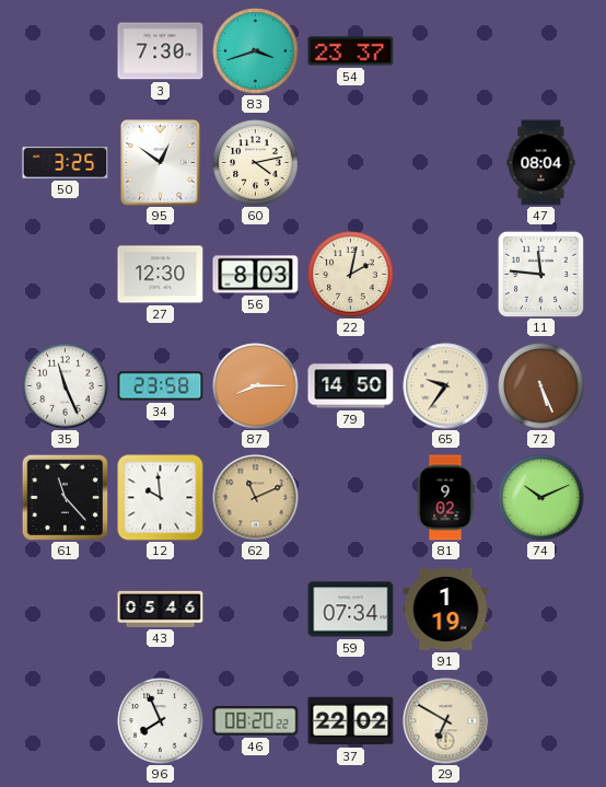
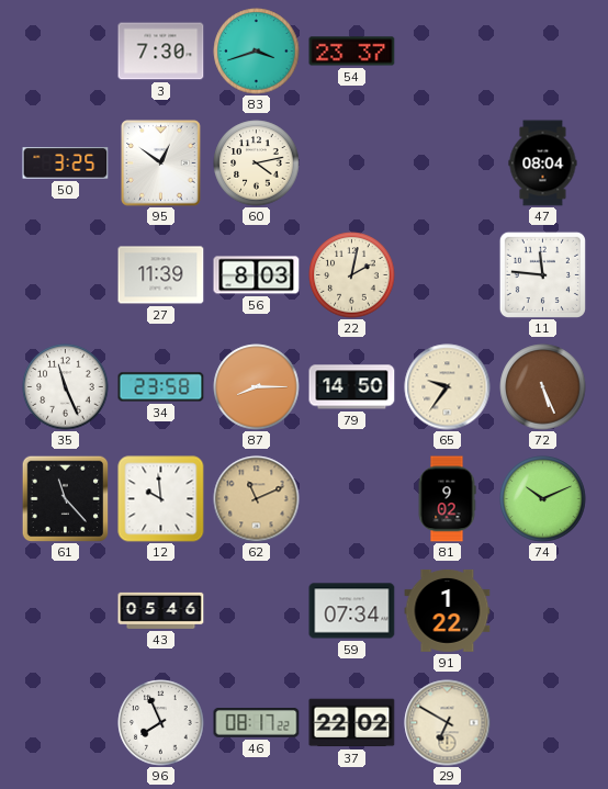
27: 12:30 -> 11:39 (161, 275)
91: 1:19 -> 1:22 (448, 610)
46: 08:20 -> 08:17 (257, 723)
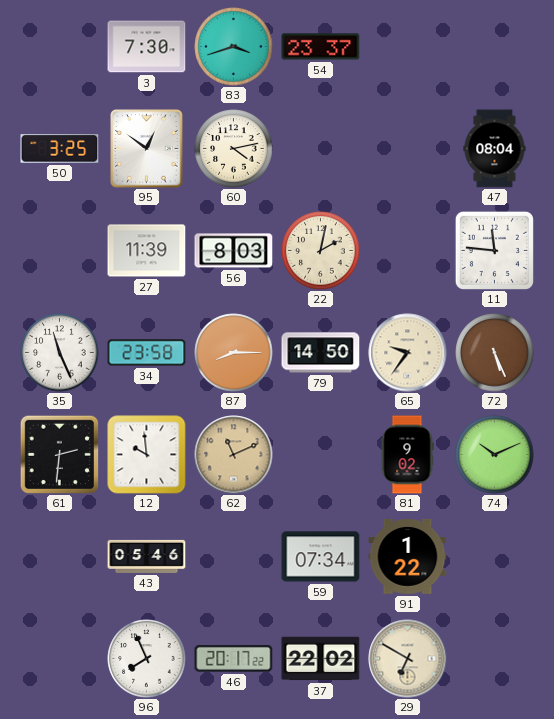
61: 11:23 -> 2:31 (59, 454)
46: 08:17 -> 20:17 (234, 659)
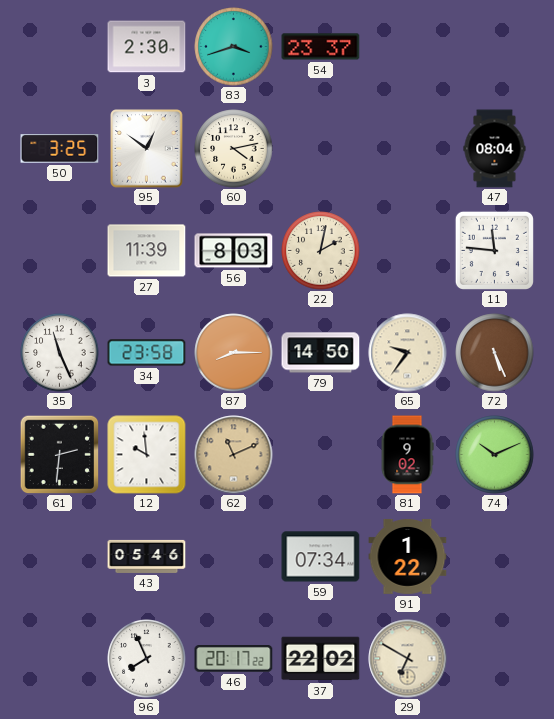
3: 7:30 -> 2:30 (147, 47)
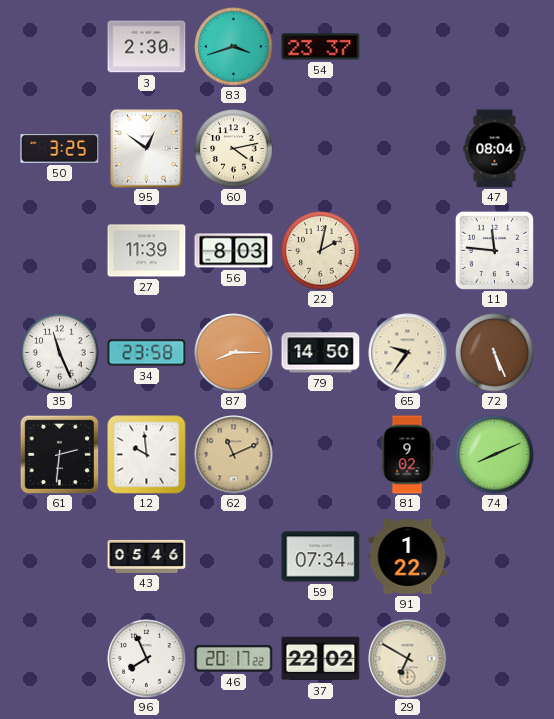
74: 10:11 -> 8:11 (495, 455)
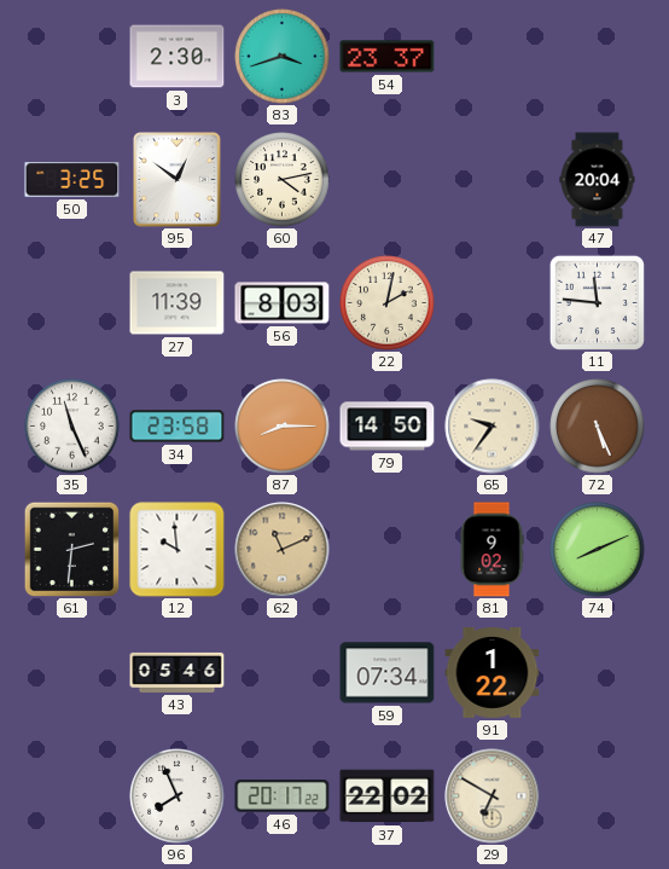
47: 08:04 -> 20:04 (598, 180)
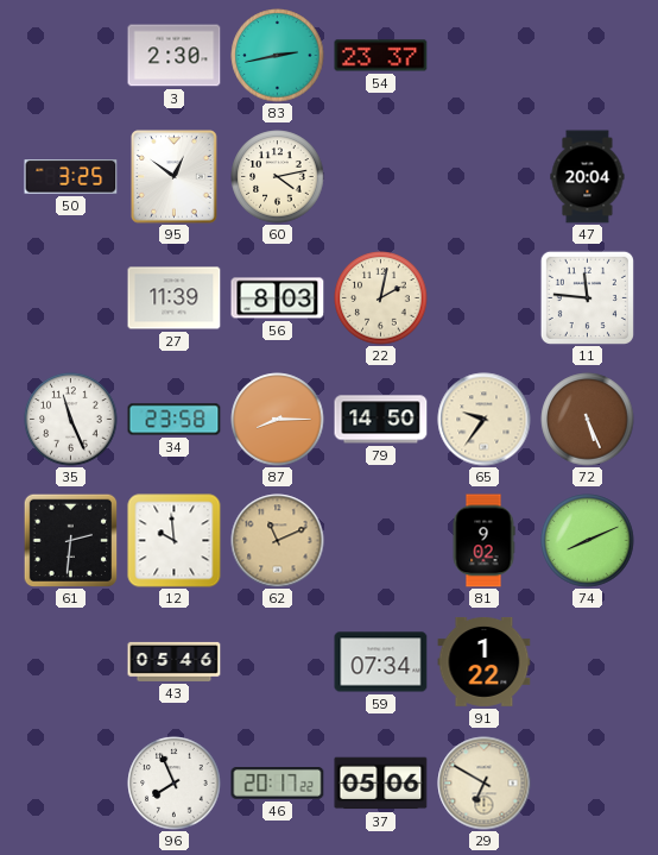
83: 3:42 -> 2:43 (278, 56)
37: 22:02 -> 05:06 (381, 784)
